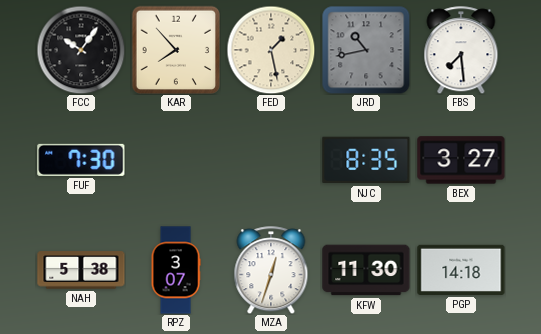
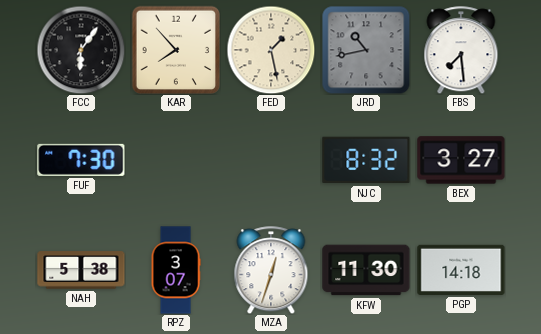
FCC: 10:06 -> 6:06 (81, 50)
NJC: 8:35 -> 8:32 (366, 160)
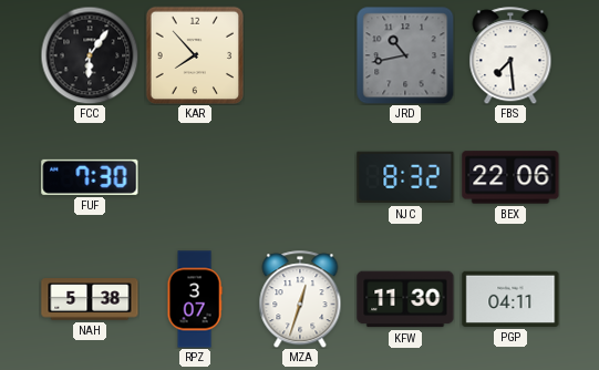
FED: 1:28 -> none (271, 50)
BEX: 3:27 -> 22:06 (510, 177)
PGP: 14:18 -> 04:11 (510, 299)
